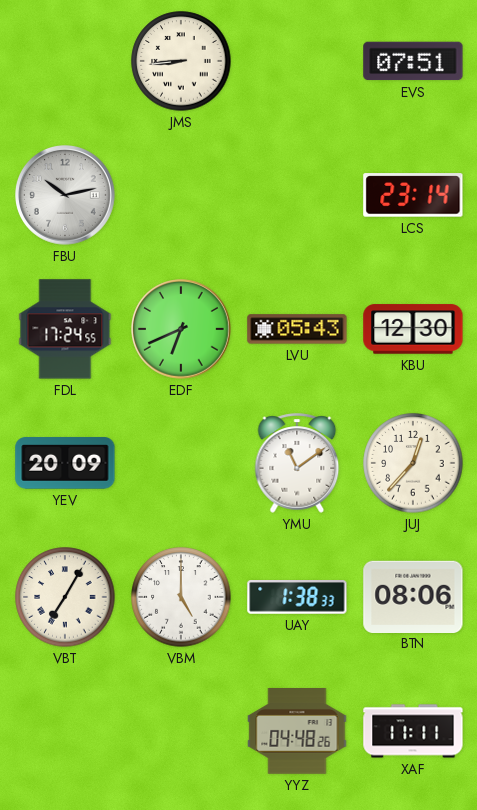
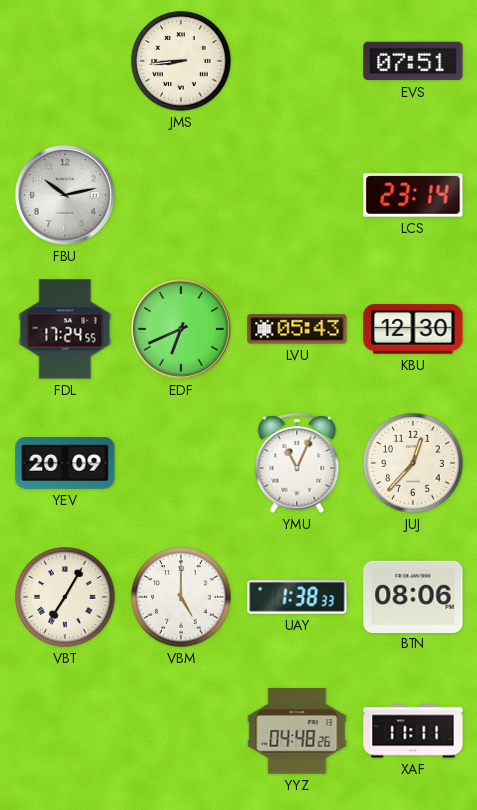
YMU: 11:09 -> 11:04 (297, 463)
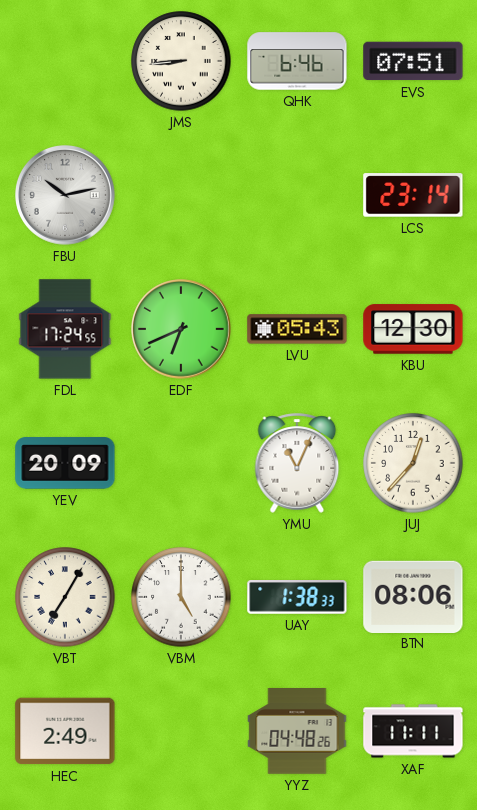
QHK: none -> 6:46 (297, 61)
HEC: none -> 2:49 (65, 731)
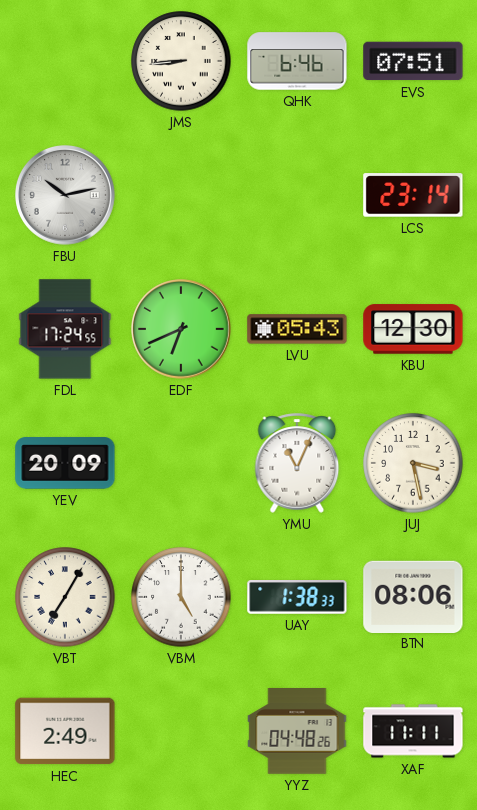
JUJ: 12:37 -> 3:28 (413, 463)
